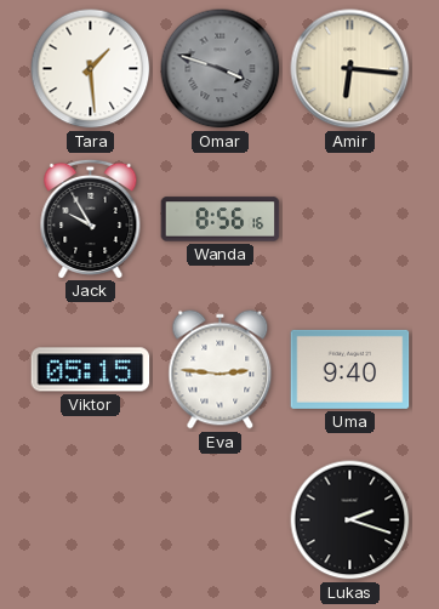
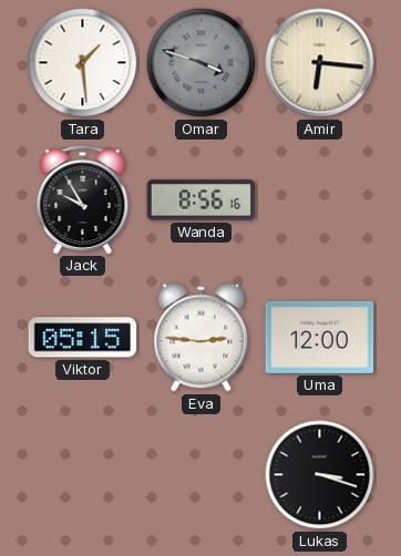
Uma: 9:40 -> 12:00 (320, 337)
Lukas: 2:18 -> 3:18 (320, 475)
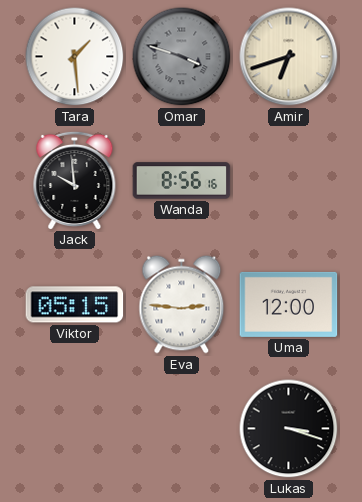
Amir: 6:16 -> 6:42 (289, 57)
Jack: 9:55 -> 9:59 (75, 180)
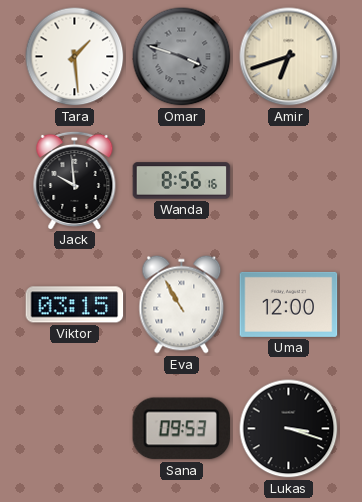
Viktor: 05:15 -> 03:15 (75, 305)
Eva: 2:46 -> 10:55 (182, 305)
Sana: none -> 09:53 (182, 429)
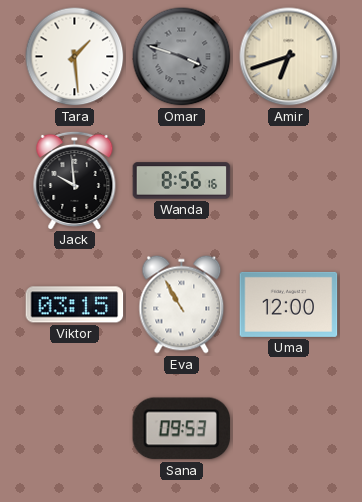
Lukas: 3:18 -> none (289, 429)
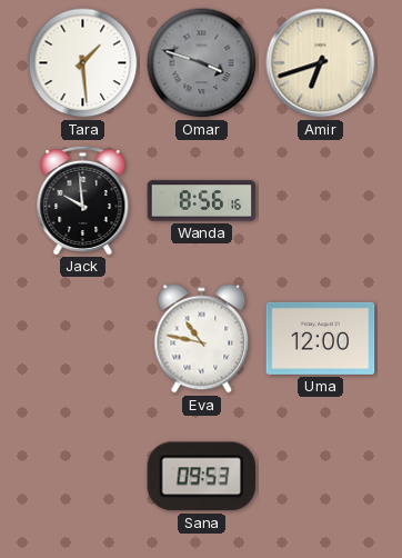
Viktor: 03:15 -> none (75, 305)
Eva: 10:55 -> 10:47 (202, 339)
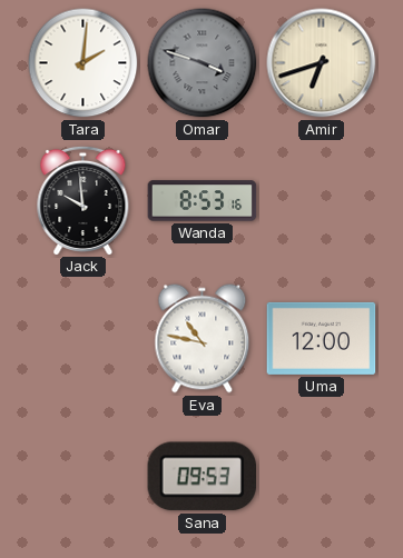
Tara: 1:29 -> 2:01 (83, 63)
Wanda: 8:56 -> 8:53 (203, 201)
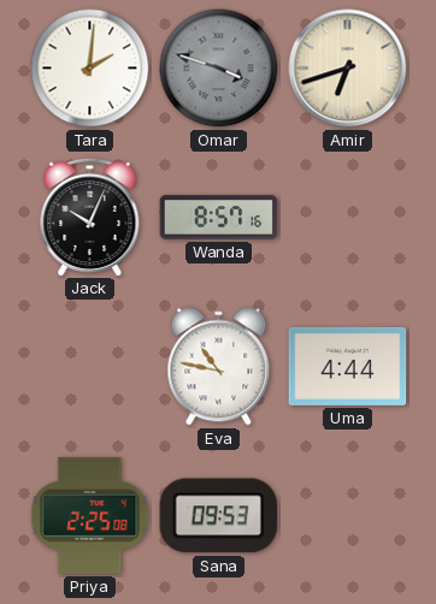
Jack: 9:59 -> 10:04 (90, 217)
Wanda: 8:53 -> 8:57 (219, 218)
Uma: 12:00 -> 4:44 (348, 366)
Priya: none -> 2:25 (90, 515)
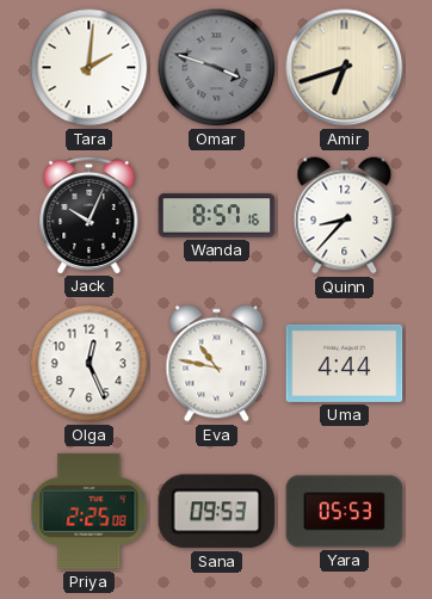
Quinn: none -> 8:37 (345, 216)
Olga: none -> 12:26 (90, 364)
Yara: none -> 05:53 (345, 512)
